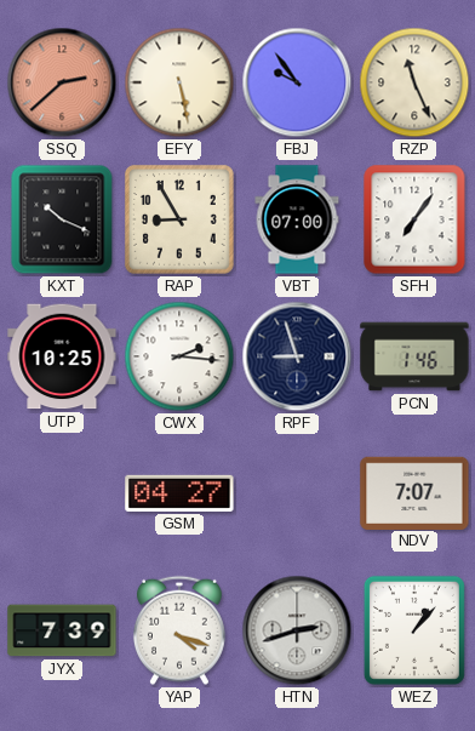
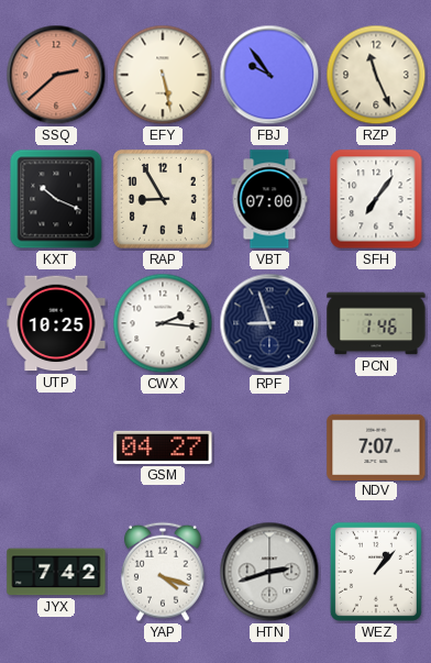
JYX: 7:39 -> 7:42 (56, 572)
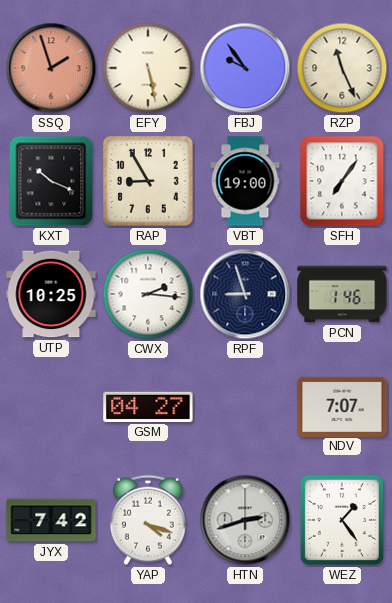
SSQ: 2:38 -> 1:57 (51, 68)
VBT: 07:00 -> 19:00 (245, 181)
WEZ: 1:07 -> 1:24 (342, 520)
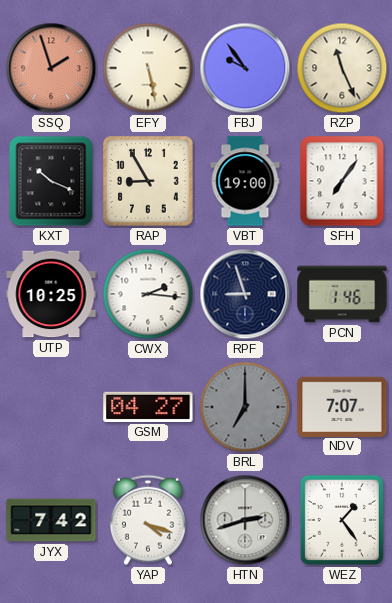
BRL: none -> 7:00 (245, 407)
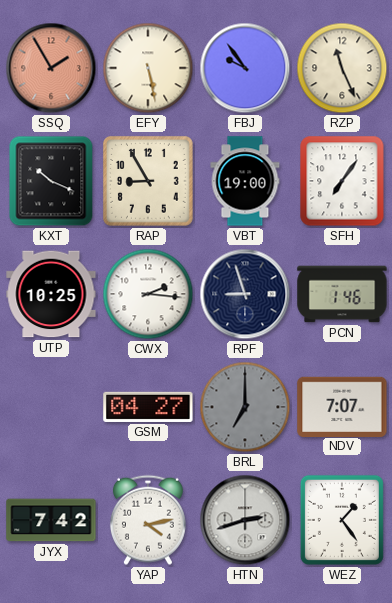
SSQ: 1:57 -> 1:55 (51, 68)
YAP: 4:18 -> 4:13 (148, 520)
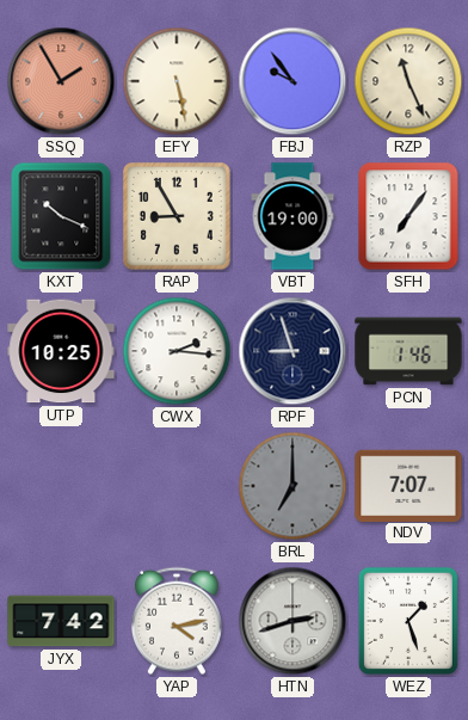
GSM: 04:27 -> none (148, 407)
WEZ: 1:24 -> 1:27 (408, 621)
